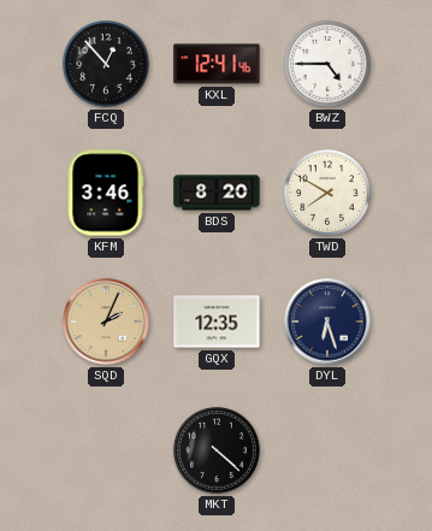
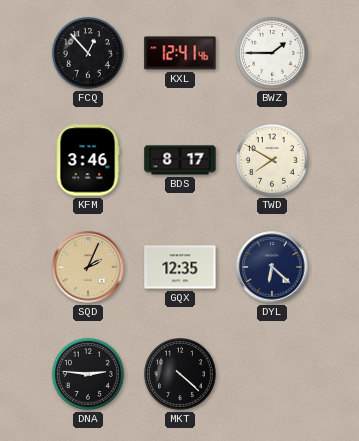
BWZ: 4:45 -> 1:45 (272, 53)
BDS: 8:20 -> 8:17 (180, 160)
DYL: 6:27 -> 6:22 (272, 267)
DNA: none -> 2:46 (88, 374)
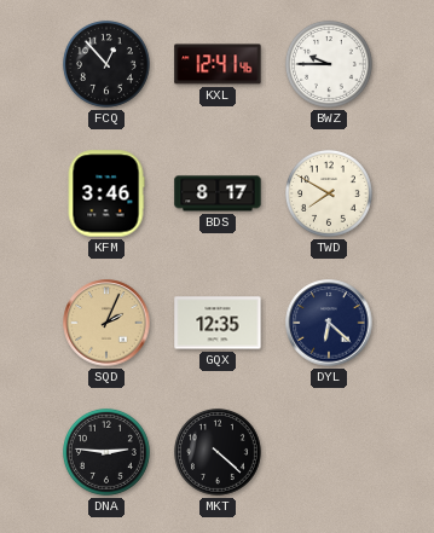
BWZ: 1:45 -> 9:45 (329, 64)
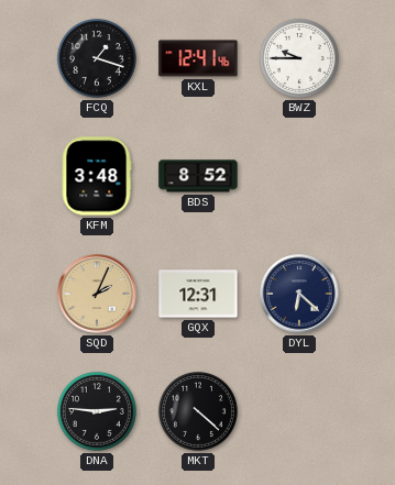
FCQ: 12:53 -> 1:18 (97, 58)
KFM: 3:46 -> 3:48 (97, 176)
BDS: 8:17 -> 8:52 (198, 176)
TWD: 7:50 -> none (329, 193)
GQX: 12:35 -> 12:31 (198, 294)
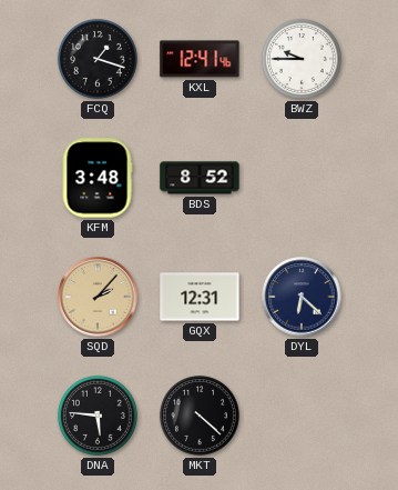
SQD: 2:04 -> 2:07 (98, 297)
DNA: 2:46 -> 5:46 (98, 416)
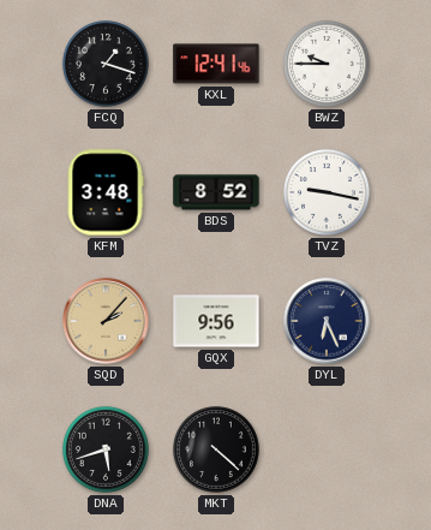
TVZ: none -> 9:17 (327, 192)
GQX: 12:31 -> 9:56 (216, 321)
DYL: 6:22 -> 6:26 (327, 321)
DNA: 5:46 -> 5:42 (106, 449)
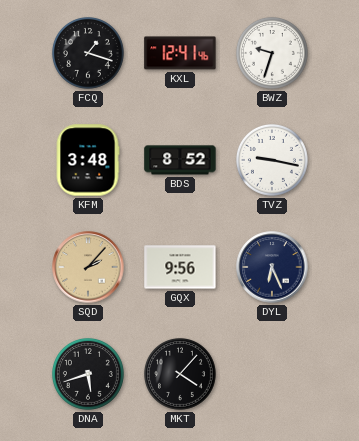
BWZ: 9:45 -> 9:33 (272, 53)
MKT: 4:22 -> 4:07 (180, 374)
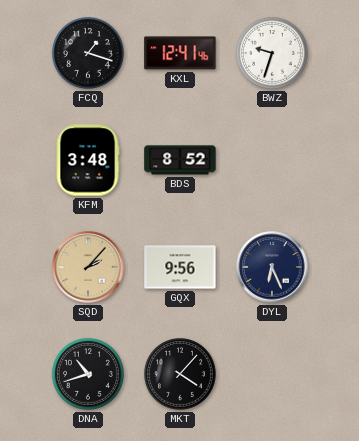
TVZ: 9:17 -> none (272, 160)
DNA: 5:42 -> 10:42 (88, 374)
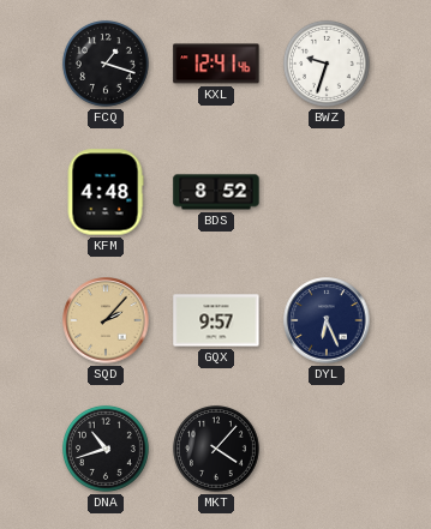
KFM: 3:48 -> 4:48 (106, 192)
GQX: 9:56 -> 9:57 (216, 320)
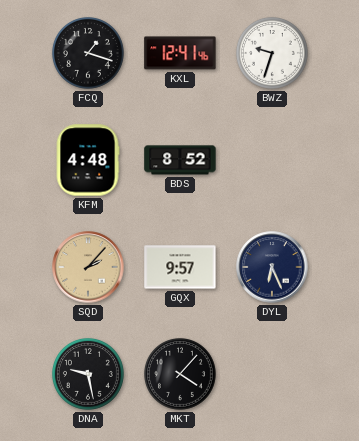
DNA: 10:42 -> 9:28 (88, 374)
